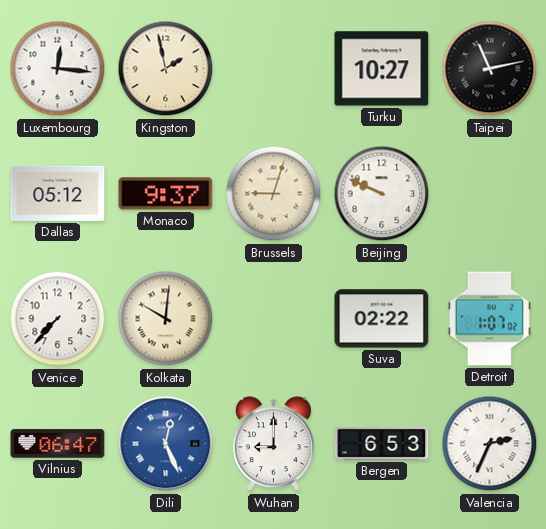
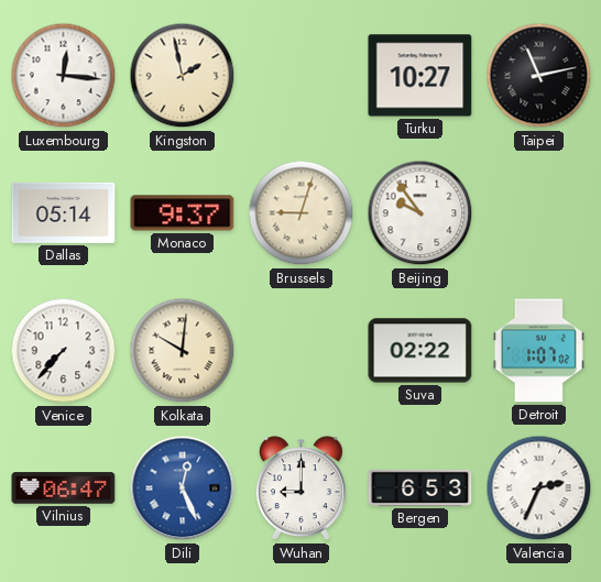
Dallas: 05:12 -> 05:14 (64, 212)
Beijing: 9:49 -> 9:54 (420, 213)
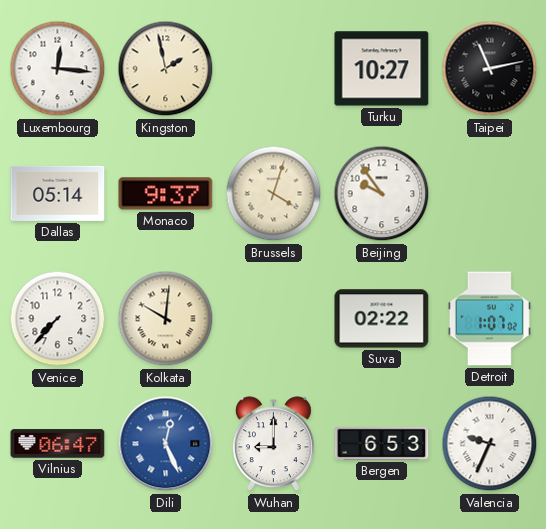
Brussels: 9:03 -> 4:03 (274, 194)
Valencia: 2:34 -> 9:34 (490, 444)
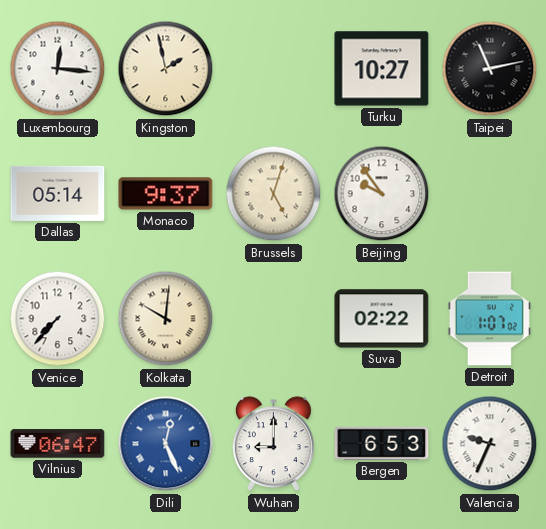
Brussels: 4:03 -> 5:03 (274, 194)
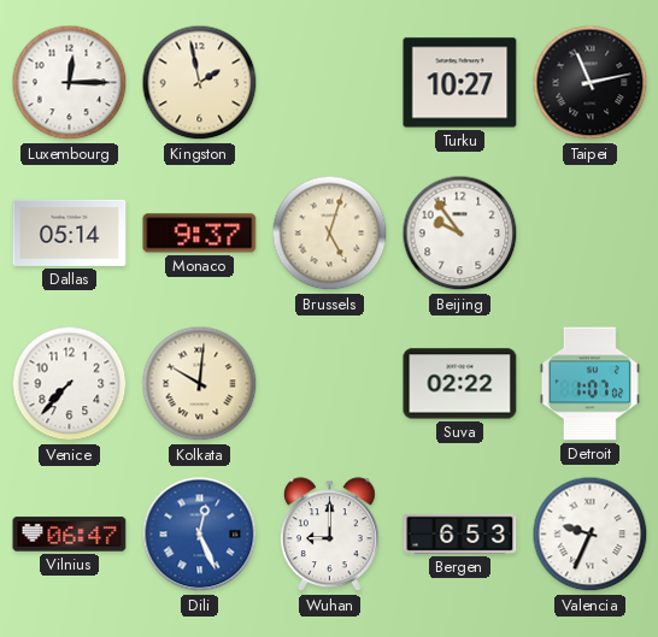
Luxembourg: 12:16 -> 12:15 (70, 83)
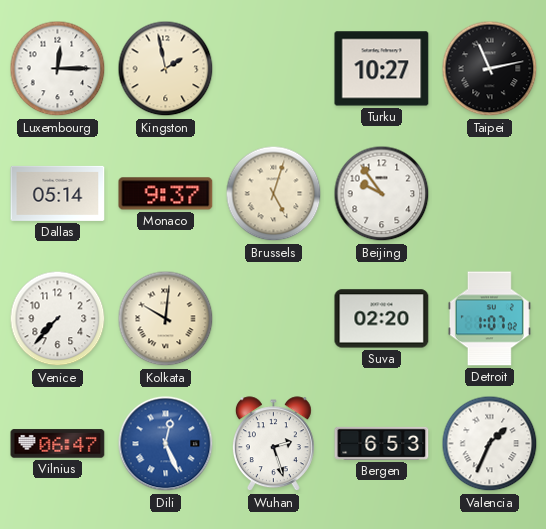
Suva: 02:22 -> 02:20 (382, 319)
Wuhan: 9:00 -> 2:27 (273, 444)
Valencia: 9:34 -> 1:34 (490, 444)
